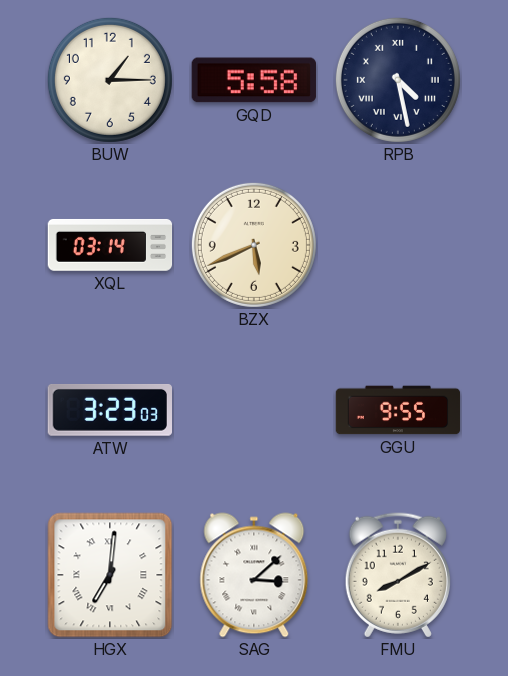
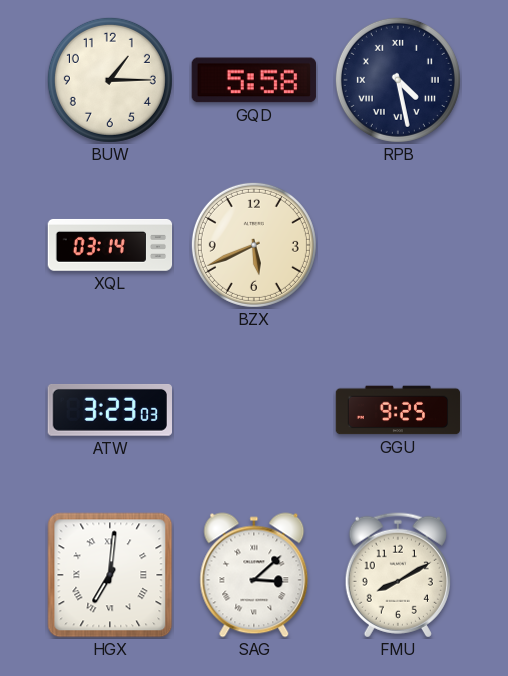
GGU: 9:55 -> 9:25 (398, 410)
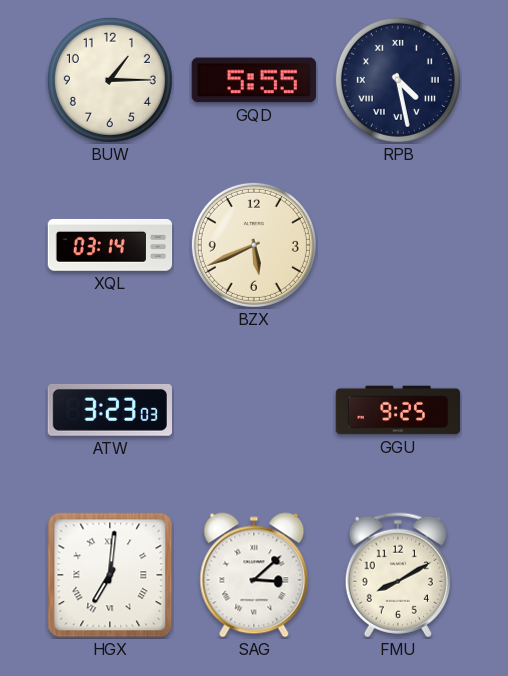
GQD: 5:58 -> 5:55 (254, 80)
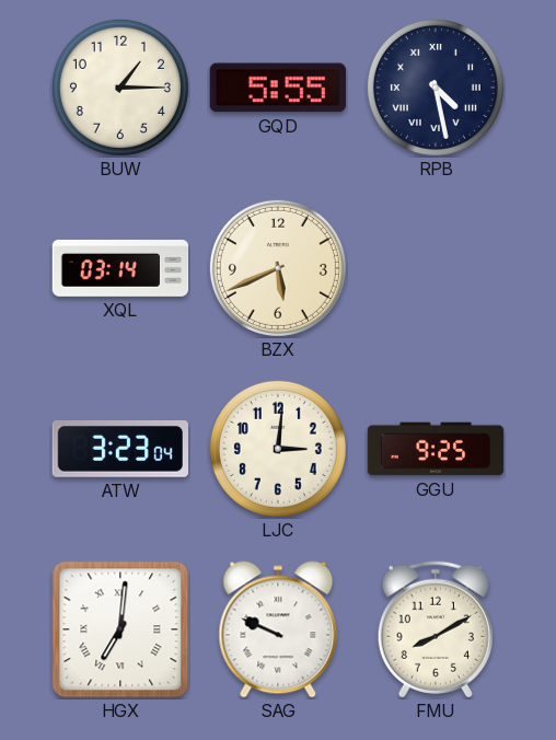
ATW: 3:23:03 -> 3:23:04 (119, 449)
LJC: none -> 3:01 (278, 449)
SAG: 3:08 -> 9:49 (278, 629)
